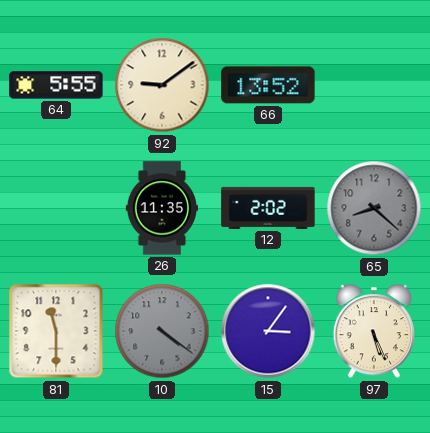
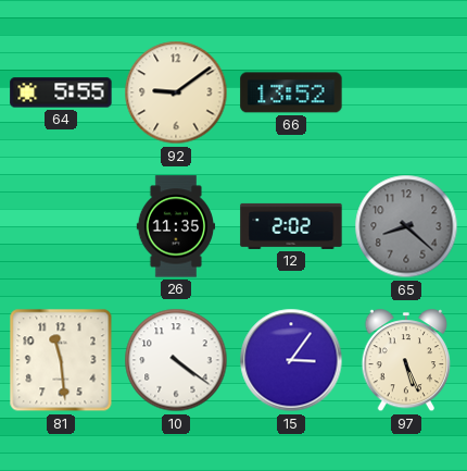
81: 11:30 -> 11:29 (61, 360)
10 dial: grey -> white (176, 360)
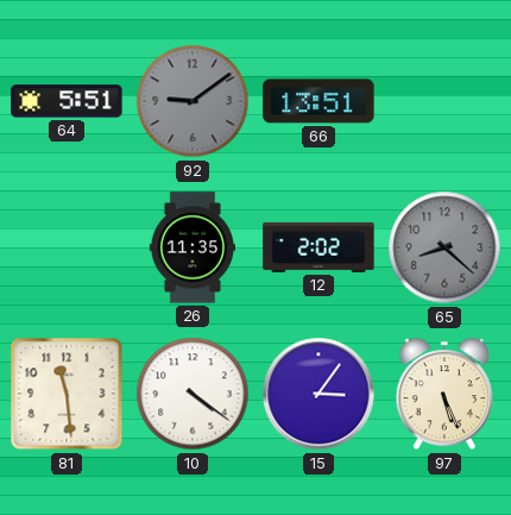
64: 5:55 -> 5:51 (67, 101)
92 dial: cream -> grey (193, 101)
66: 13:52 -> 13:51 (318, 101)
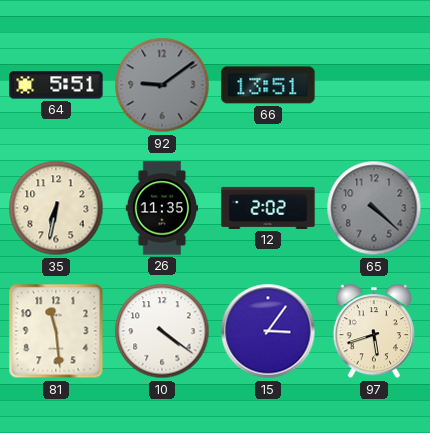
35: none -> 6:32 (56, 208)
65: 8:22 -> 4:22 (374, 208)
97: 5:26 -> 5:42 (374, 332)
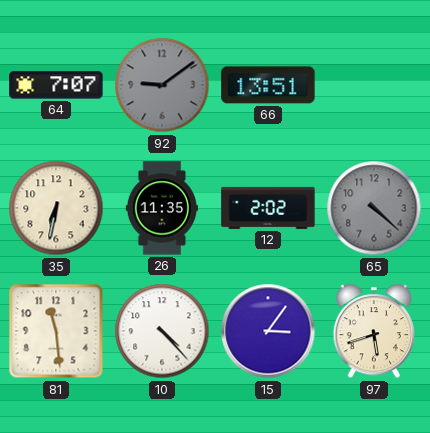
64: 5:51 -> 7:07 (56, 85)
10: 4:21 -> 4:23 (162, 331)
